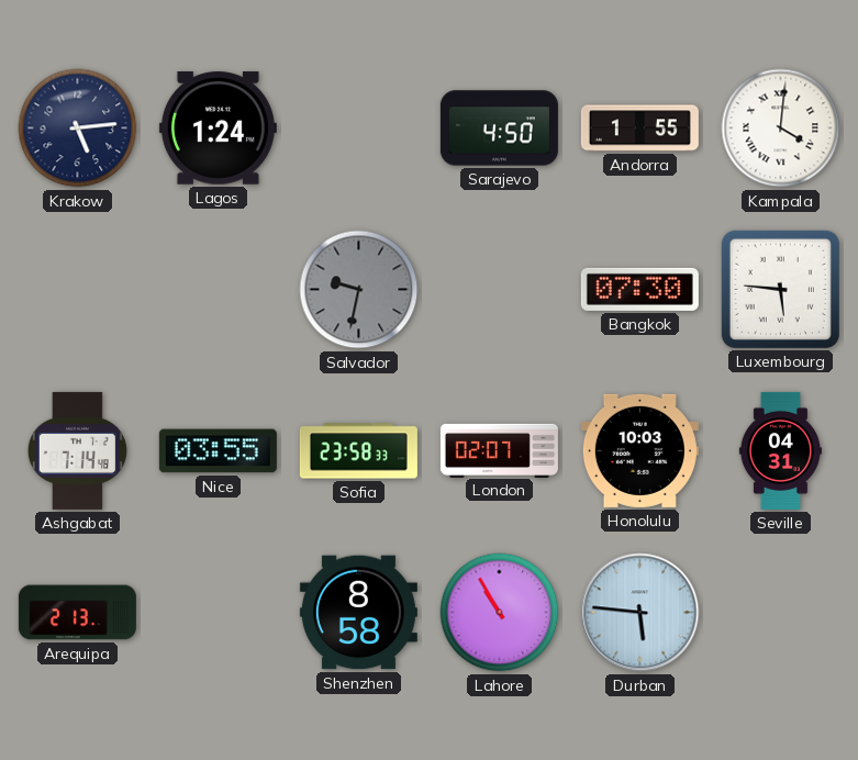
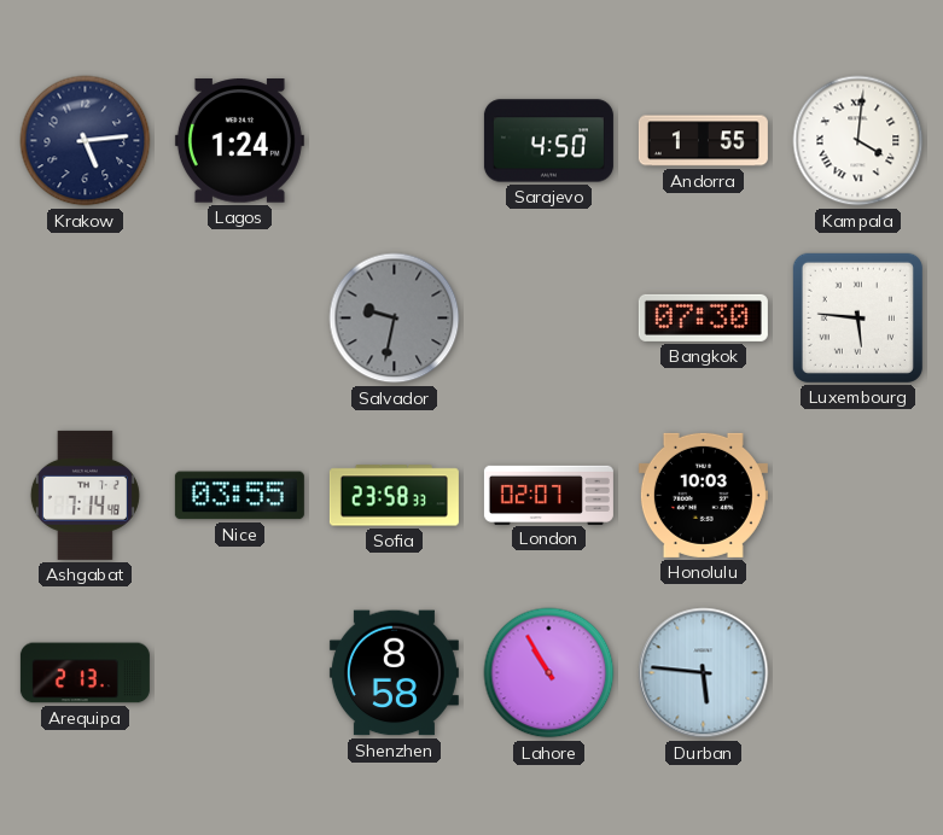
Seville: 04:31 -> none (780, 450)
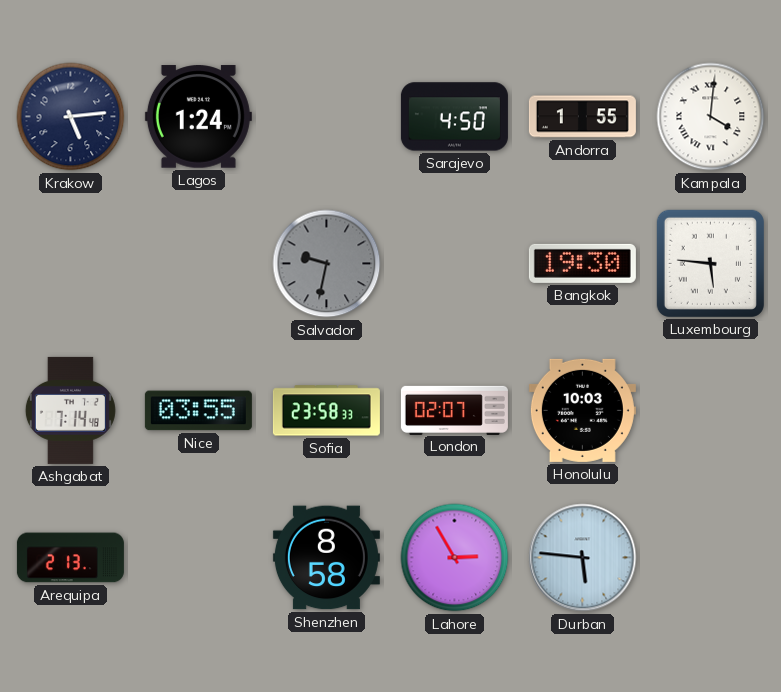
Bangkok: 07:30 -> 19:30 (582, 263)
Lahore: 10:55 -> 2:55 (455, 558)
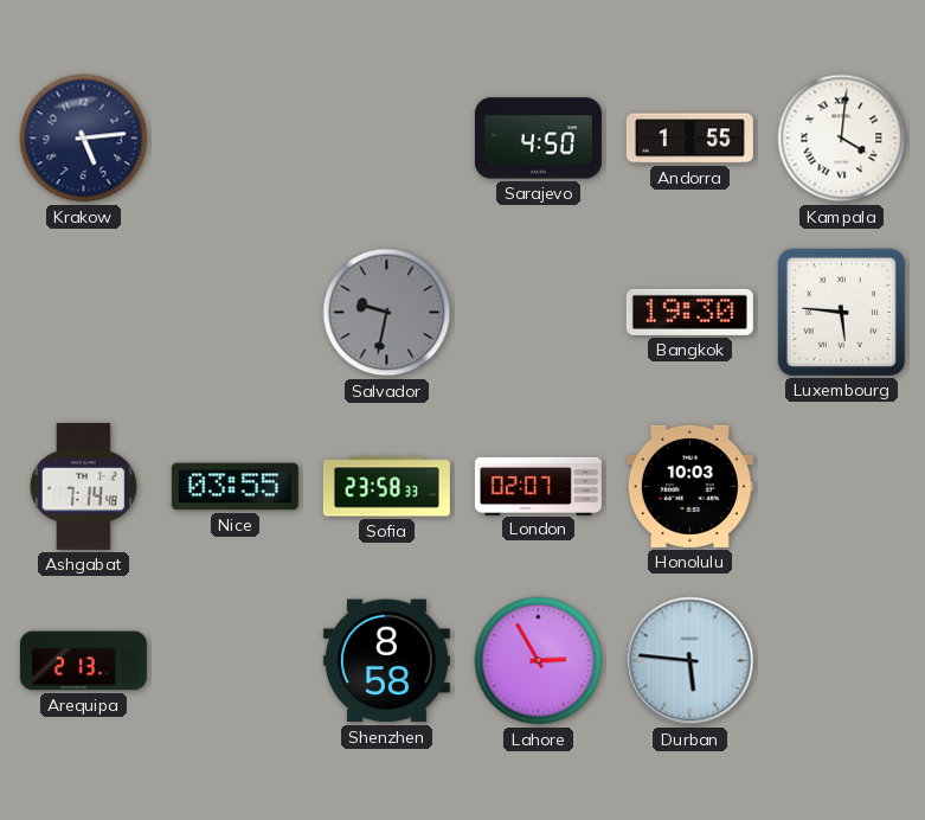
Lagos: 1:24 -> none (198, 117)
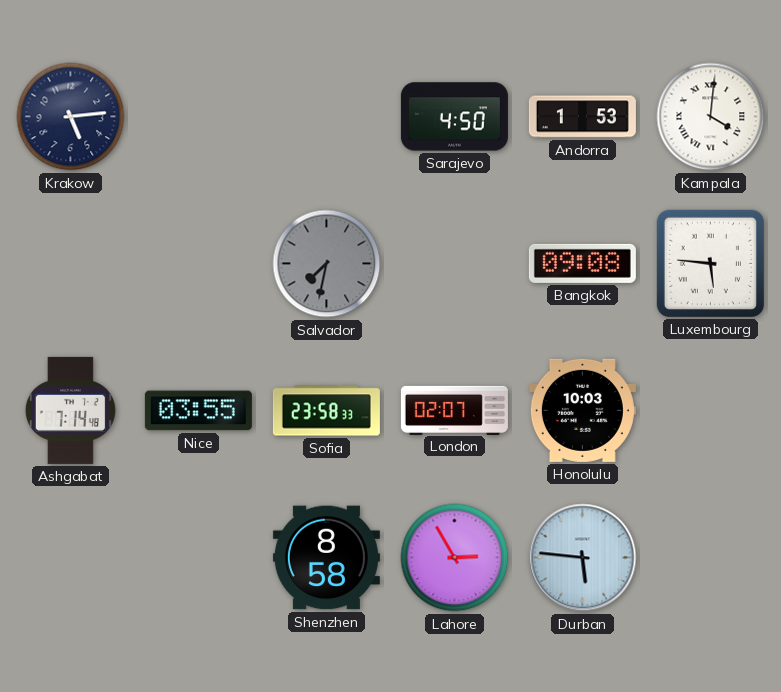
Andorra: 1:55 -> 1:53 (582, 117)
Salvador: 9:32 -> 7:32 (327, 264)
Bangkok: 19:30 -> 09:08 (582, 263)
Arequipa: 2:13 -> none (83, 661)
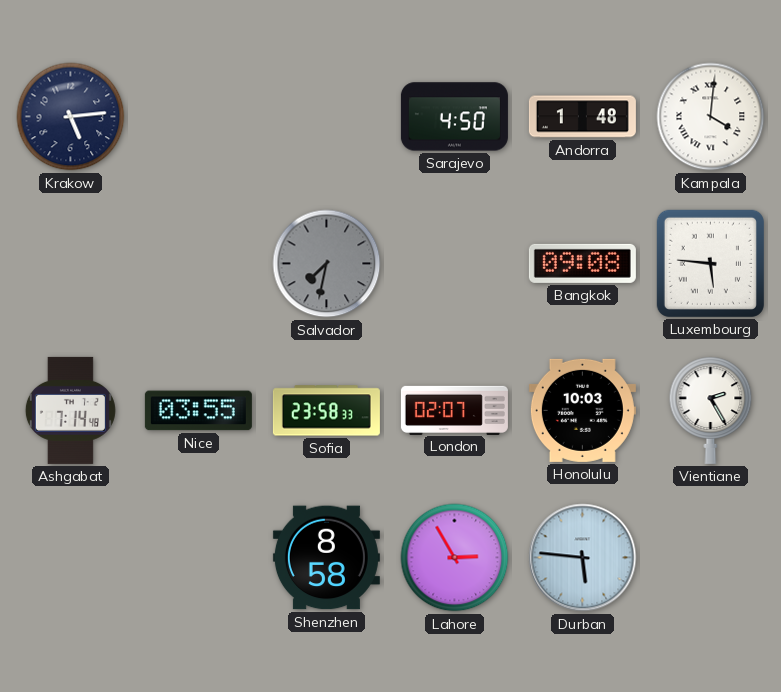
Andorra: 1:53 -> 1:48 (582, 117)
Vientiane: none -> 2:25 (711, 410)
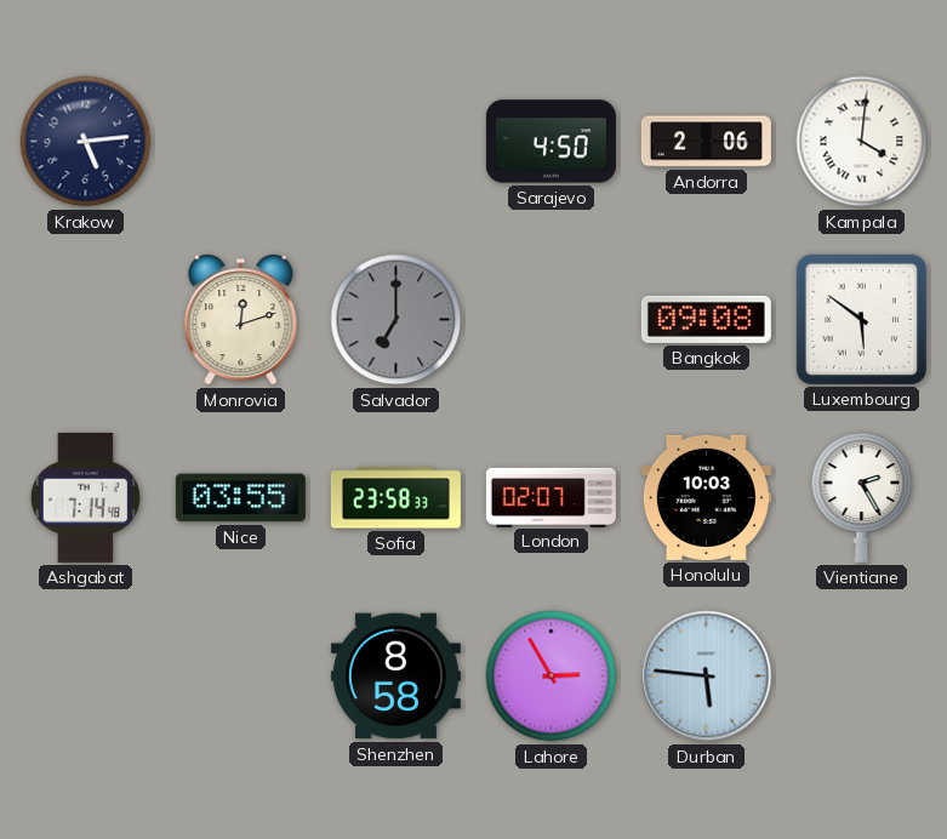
Andorra: 1:48 -> 2:06 (706, 142)
Monrovia: none -> 12:12 (241, 320)
Salvador: 7:32 -> 7:00 (397, 320)
Luxembourg: 5:46 -> 5:51 (861, 319)
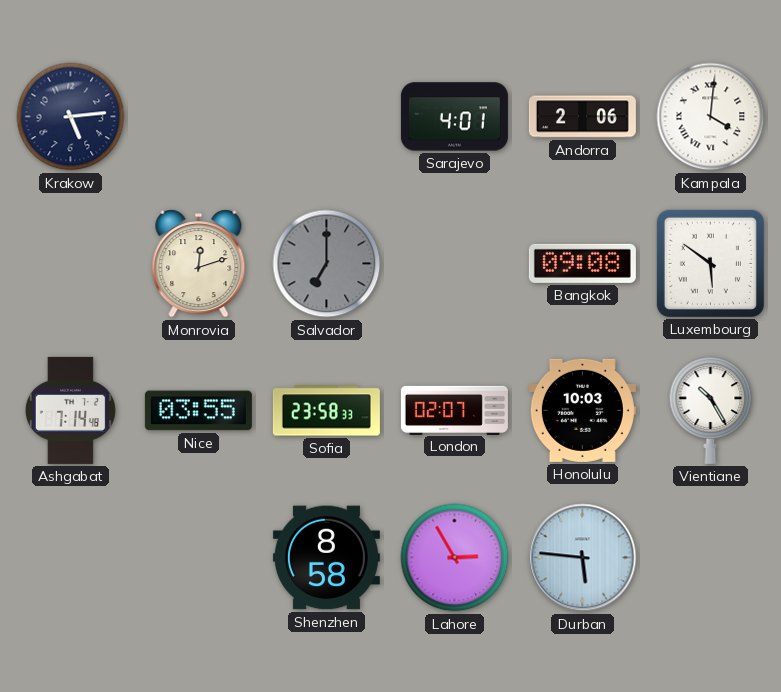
Sarajevo: 4:50 -> 4:01 (454, 117)
Vientiane: 2:25 -> 10:25 (711, 410)
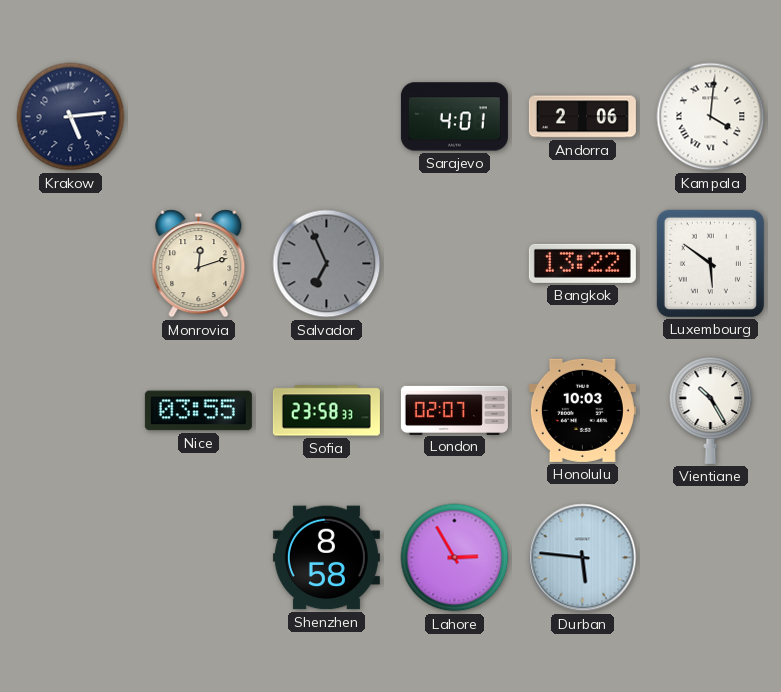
Salvador: 7:00 -> 6:56 (327, 264)
Bangkok: 09:08 -> 13:22 (582, 263)
Ashgabat: 7:14 -> none (70, 410)
